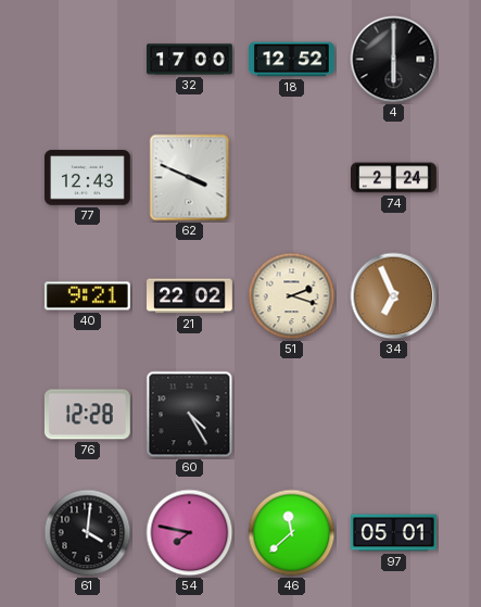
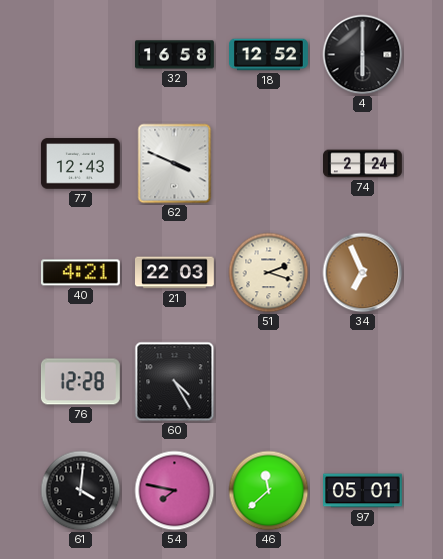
32: 17:00 -> 16:58 (175, 55)
40: 9:21 -> 4:21 (80, 273)
21: 22:02 -> 22:03 (175, 273)
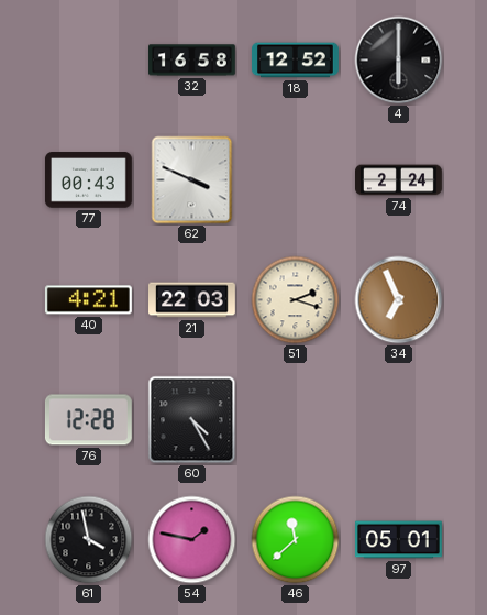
77: 12:43 -> 00:43 (89, 180)
61: 4:01 -> 3:58 (89, 540)
54: 7:47 -> 1:47 (192, 540)
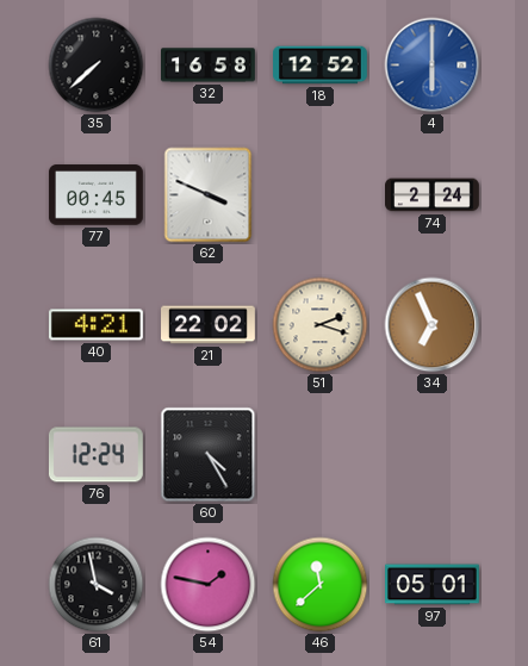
35: none -> 7:38 (97, 66)
4 dial: black -> blue (433, 66)
77: 00:43 -> 00:45 (97, 195)
21: 22:03 -> 22:02 (209, 325)
76: 12:28 -> 12:24 (95, 455)
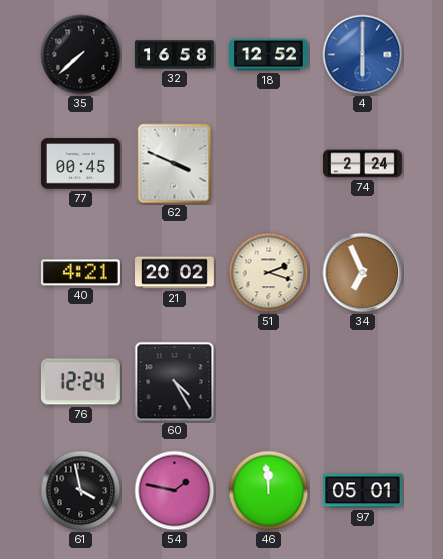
21: 22:02 -> 20:02 (175, 273)
46: 11:38 -> 11:59 (269, 491)
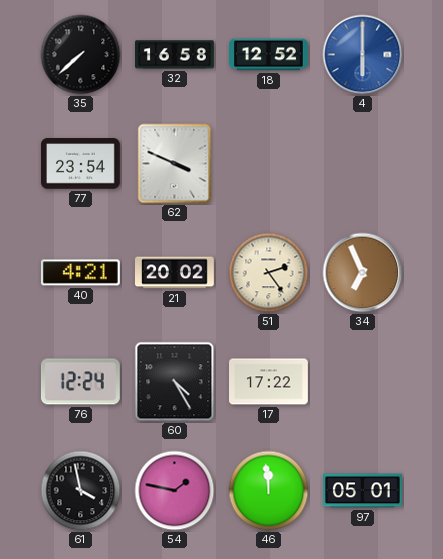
77: 00:45 -> 23:54 (81, 164)
74: 2:24 -> none (363, 164)
51: 2:18 -> 2:24 (269, 273)
17: none -> 17:22 (269, 382)
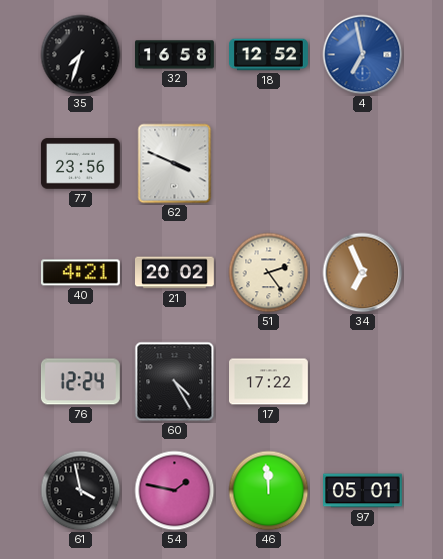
35: 7:38 -> 7:33 (81, 55)
4: 6:00 -> 6:58 (363, 55)
77: 23:54 -> 23:56 (81, 164)
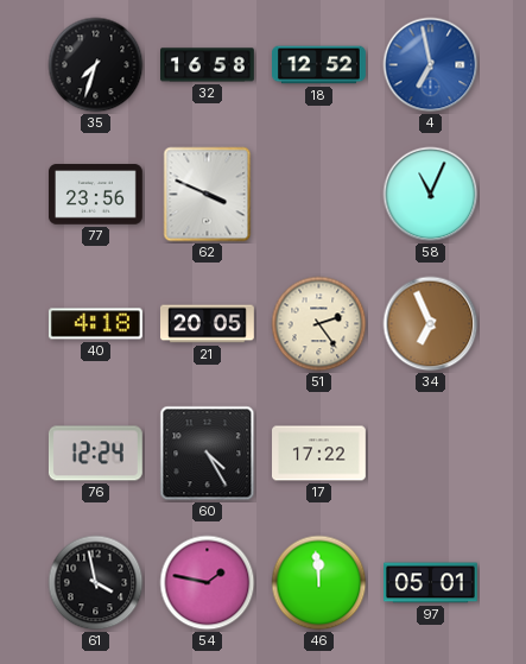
58: none -> 11:04 (431, 195)
40: 4:21 -> 4:18 (95, 324)
21: 20:02 -> 20:05 (208, 324)
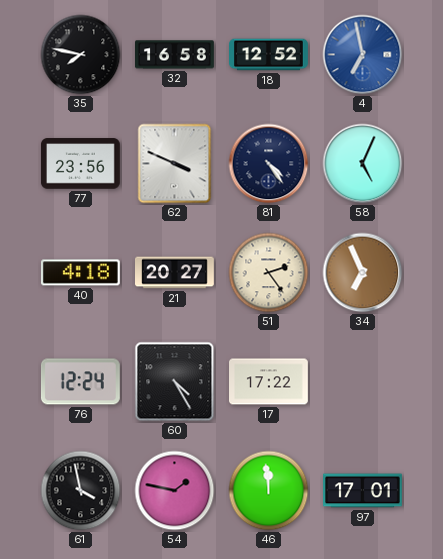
35: 7:33 -> 7:47 (81, 55)
81: none -> 4:24 (269, 164)
58: 11:04 -> 5:04 (363, 164)
21: 20:05 -> 20:27 (175, 273)
97: 05:01 -> 17:01 (363, 491)
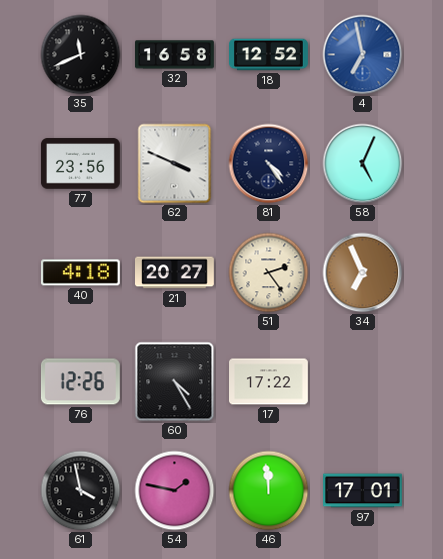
35: 7:47 -> 11:41 (81, 55)
76: 12:24 -> 12:26 (80, 382)
